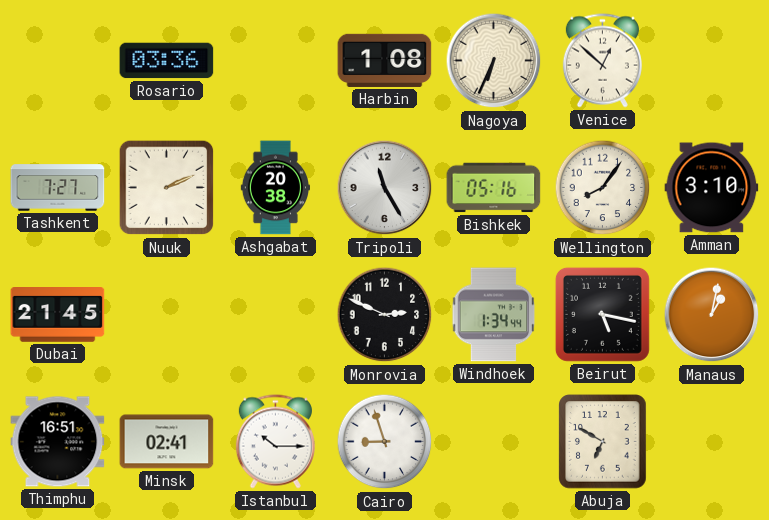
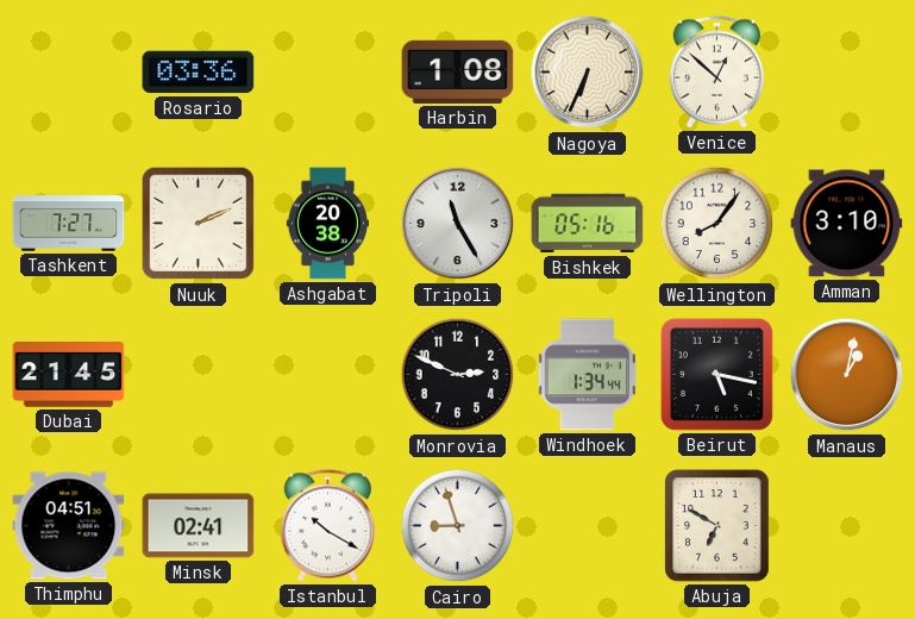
Thimphu: 16:51 -> 04:51 (69, 526)
Istanbul: 10:15 -> 10:20 (327, 526)
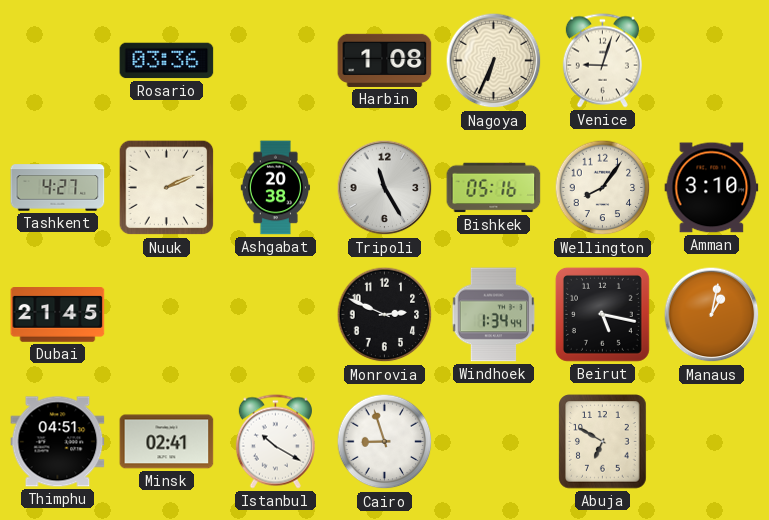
Venice: 12:52 -> 9:03 (602, 61)
Tashkent: 7:27 -> 4:27 (58, 188)
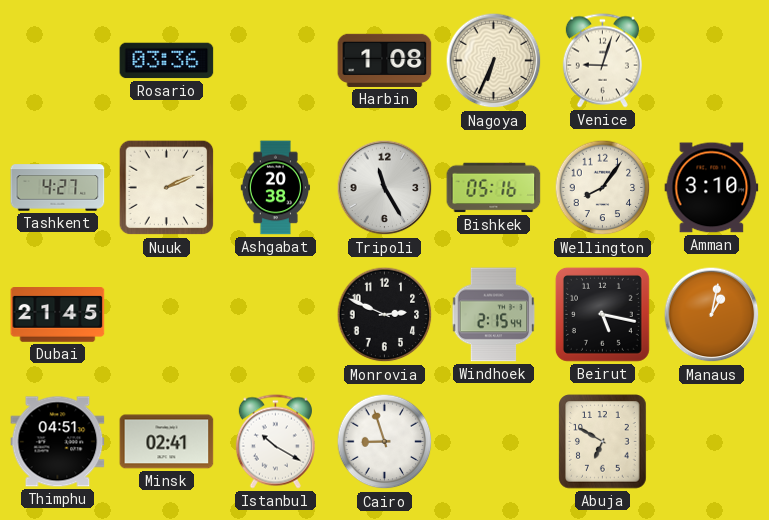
Windhoek: 1:34 -> 2:15 (494, 315)
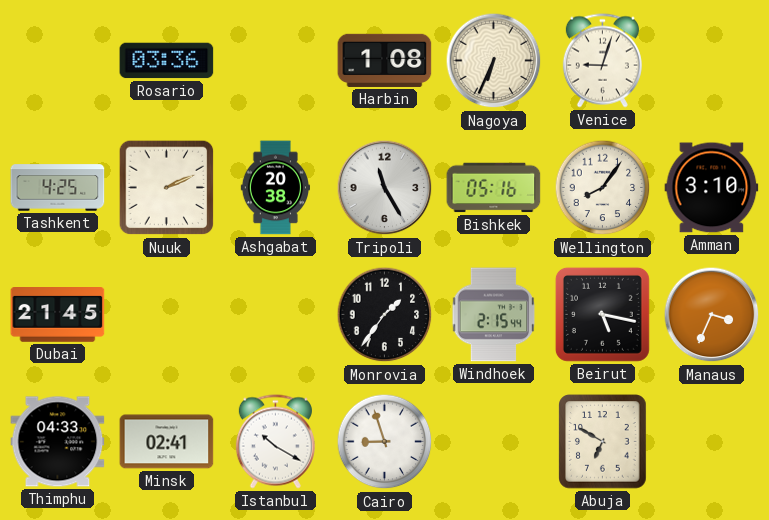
Tashkent: 4:27 -> 4:25 (58, 188)
Monrovia: 2:49 -> 1:36 (385, 315)
Manaus: 1:02 -> 3:34 (712, 315)
Thimphu: 04:51 -> 04:33 (58, 442)
